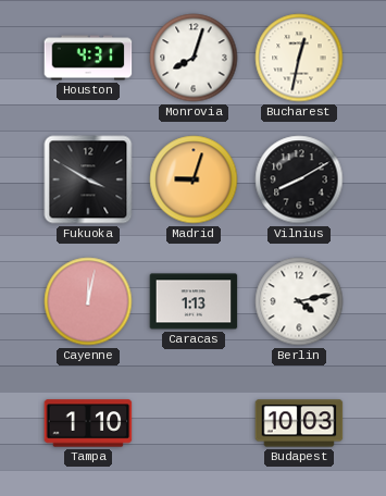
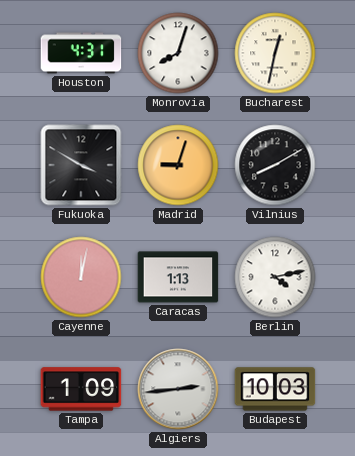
Tampa: 1:10 -> 1:09 (81, 389)
Algiers: none -> 2:44 (178, 389)
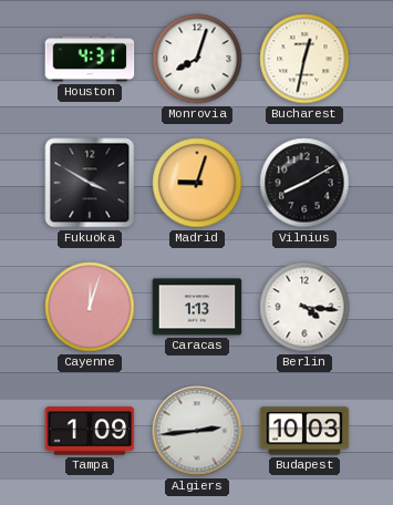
Cayenne: 12:02 -> 12:03 (90, 307)
Berlin: 4:13 -> 4:16 (304, 307)
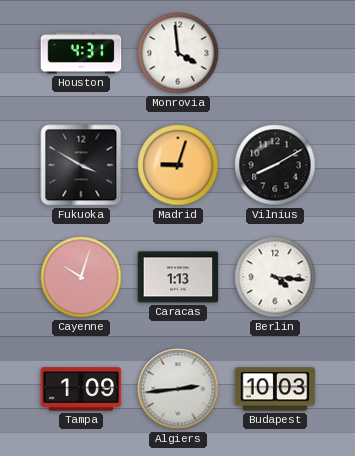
Monrovia: 8:03 -> 3:59 (178, 53)
Bucharest: 12:32 -> none (304, 59)
Cayenne: 12:03 -> 10:03 (81, 277)
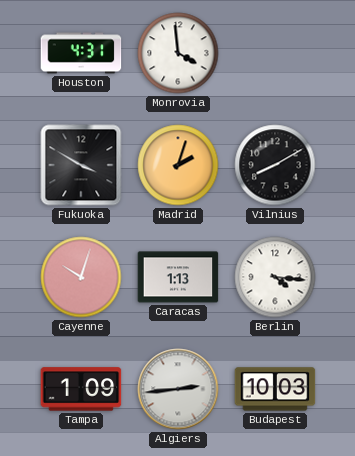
Madrid: 9:03 -> 2:03 (178, 165)
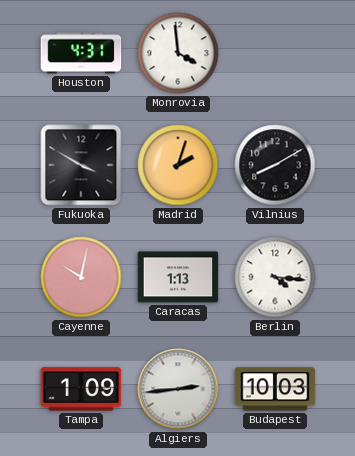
Cayenne: 10:03 -> 10:02 (81, 277)
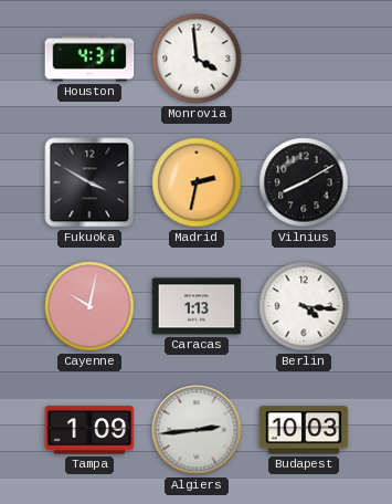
Madrid: 2:03 -> 2:32 (197, 182)
